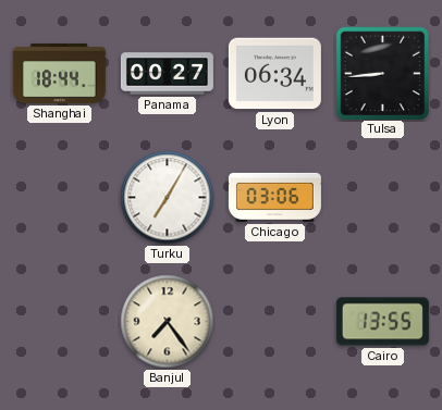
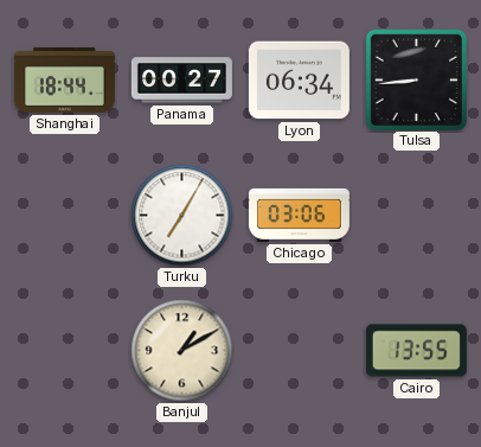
Banjul: 7:24 -> 1:10 (182, 351)
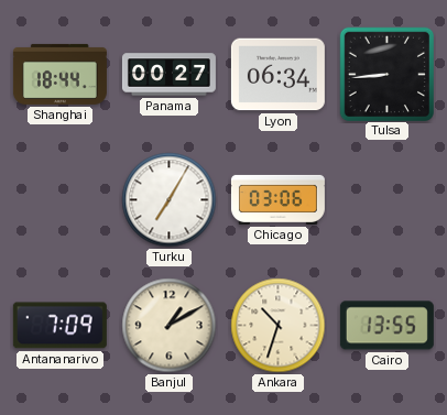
Antananarivo: none -> 7:09 (59, 326)
Ankara: none -> 10:33 (279, 326)
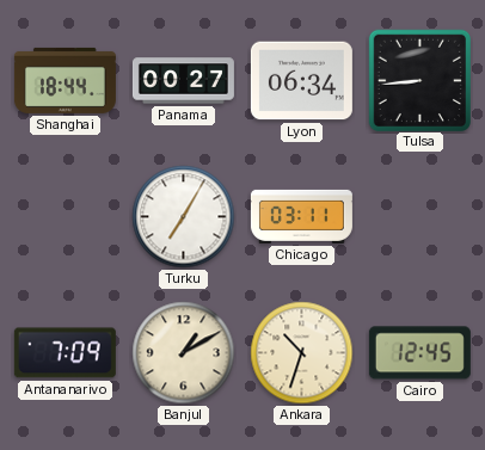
Chicago: 03:06 -> 03:11 (301, 216)
Cairo: 13:55 -> 12:45 (419, 353)
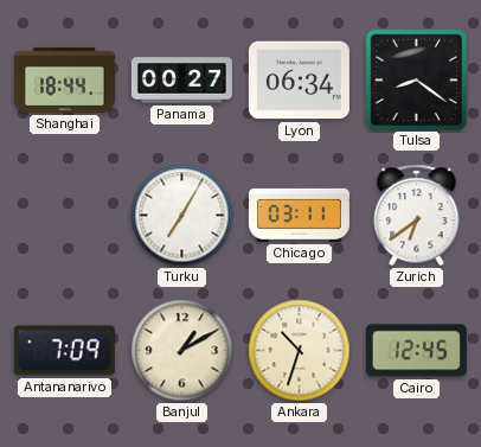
Tulsa: 8:44 -> 8:21 (416, 79)
Zurich: none -> 6:39 (417, 216)
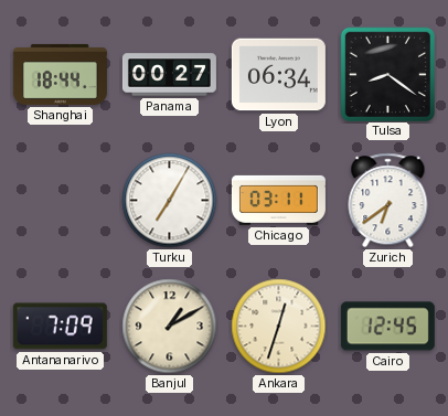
Ankara: 10:33 -> 12:33 (279, 327)
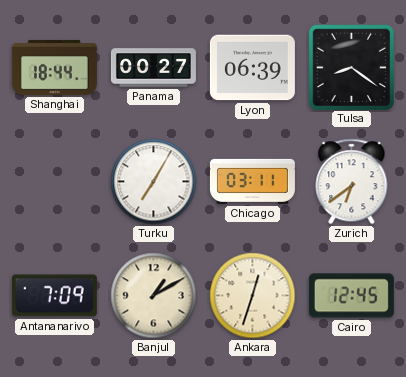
Lyon: 06:34 -> 06:39 (252, 68)
